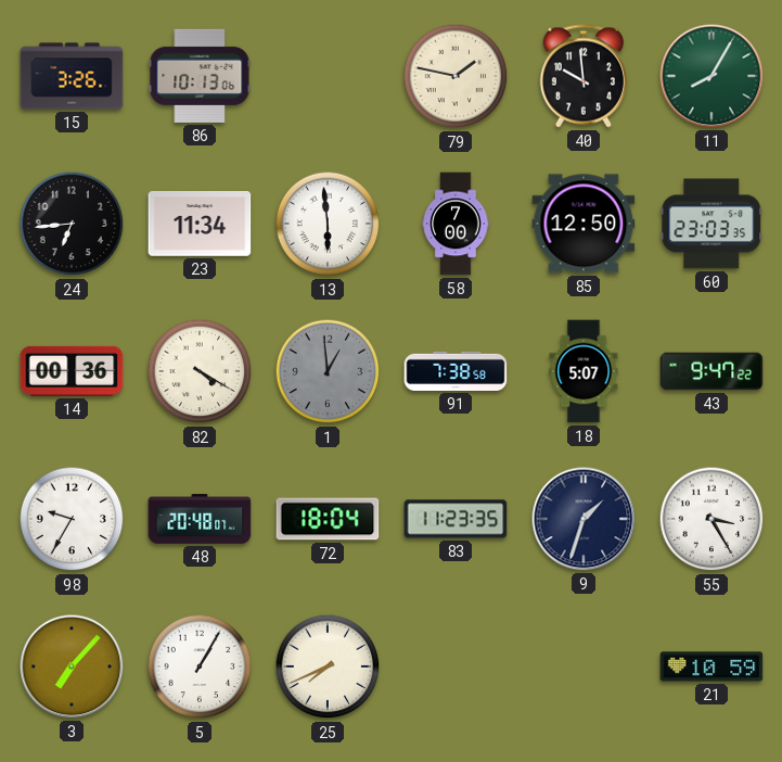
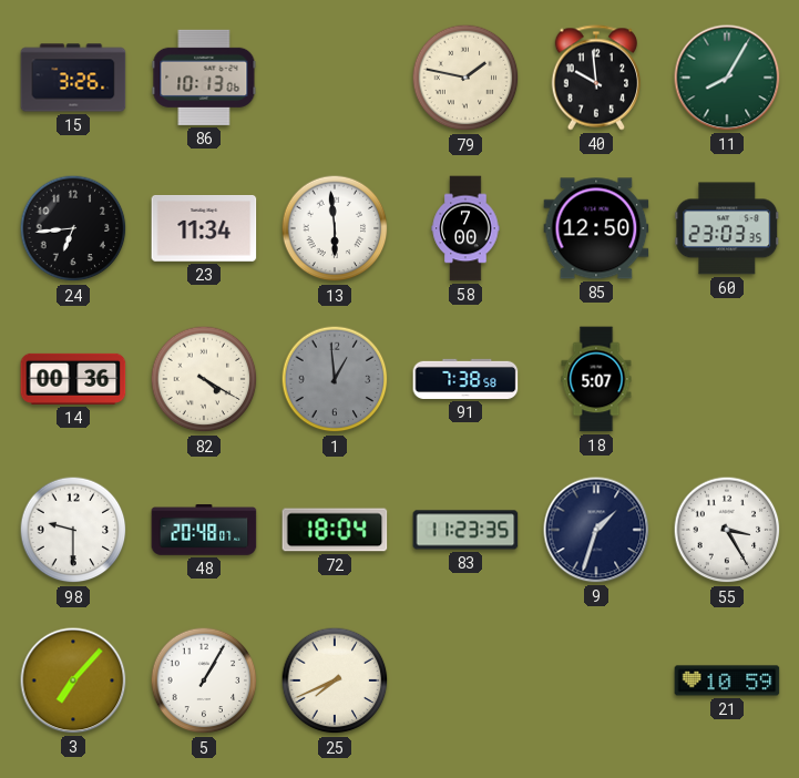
43: 9:47 -> none (712, 371)
98: 9:35 -> 9:30 (73, 530)
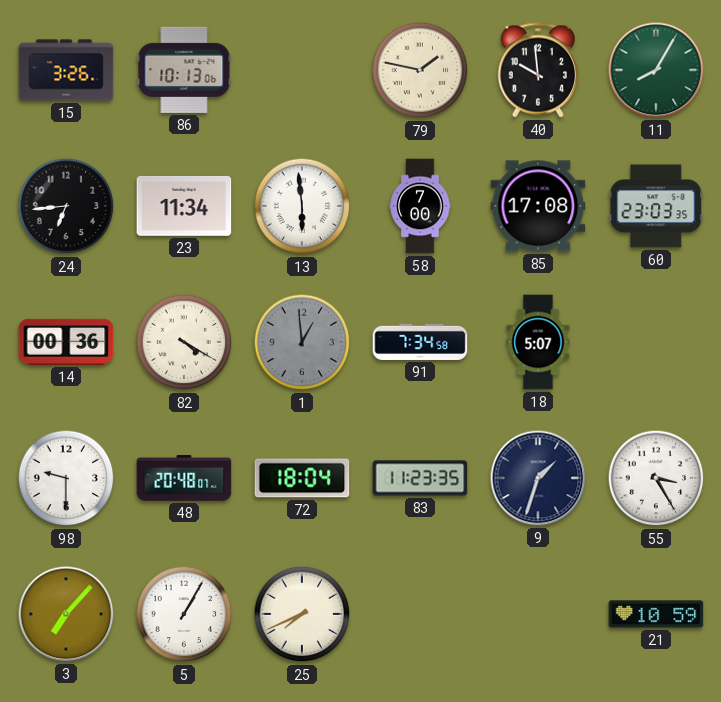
85: 12:50 -> 17:08 (538, 206)
91: 7:38 -> 7:34 (420, 342)
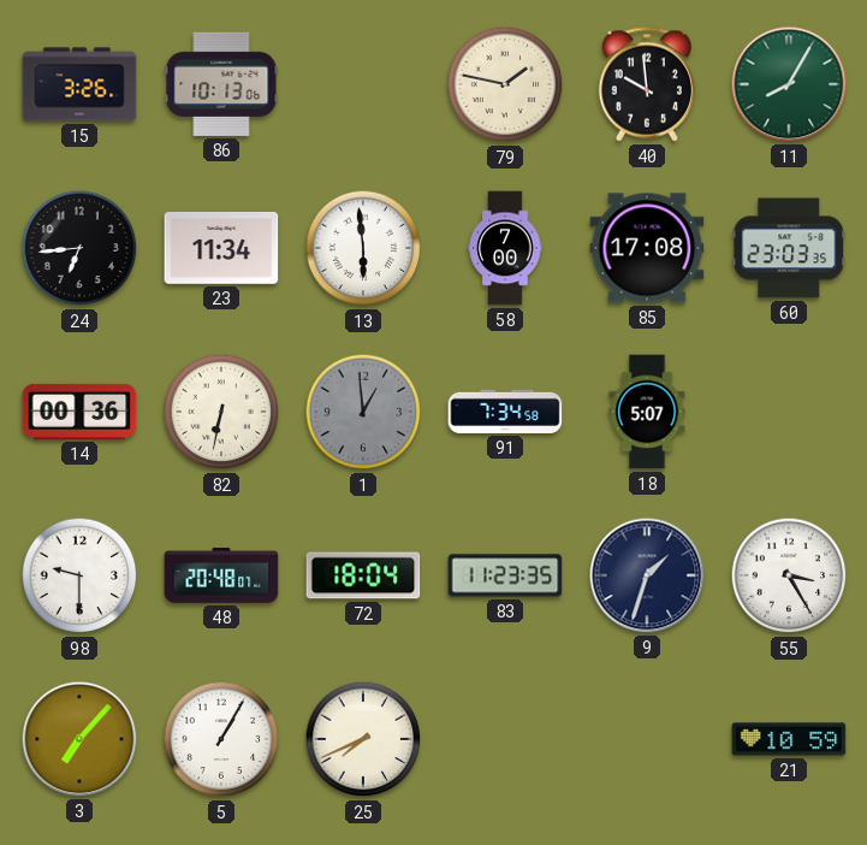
82: 4:20 -> 6:32 (221, 412)
